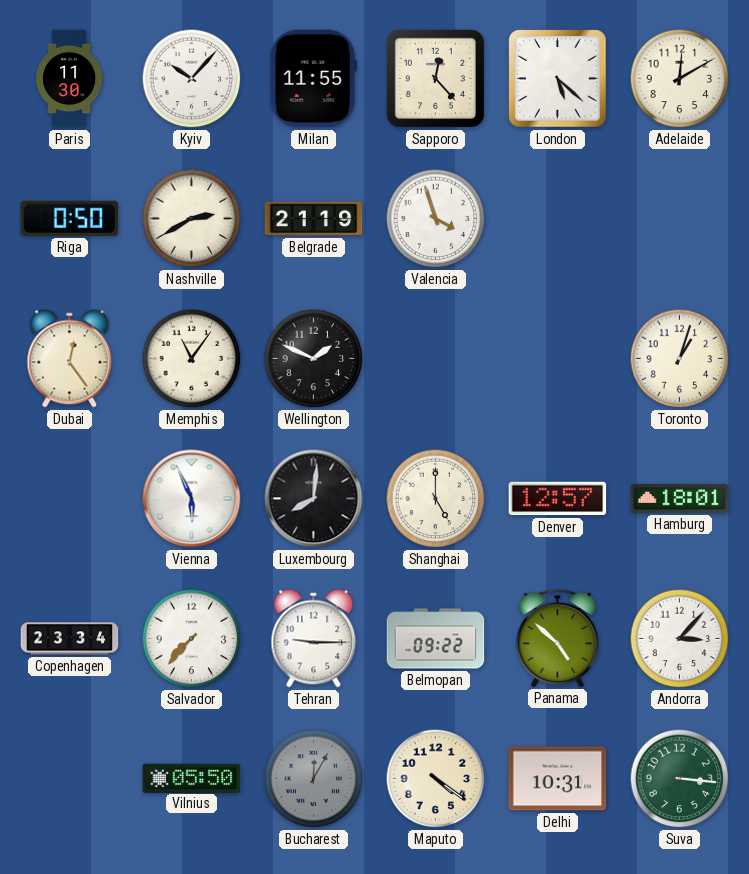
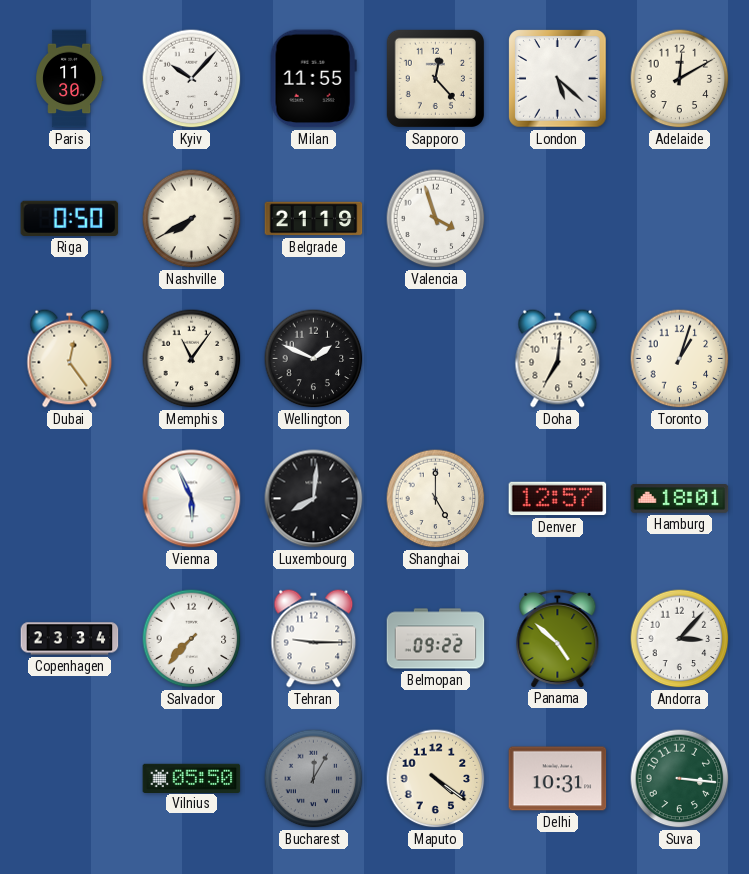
Nashville: 2:40 -> 7:40 (192, 219)
Doha: none -> 7:01 (558, 359)
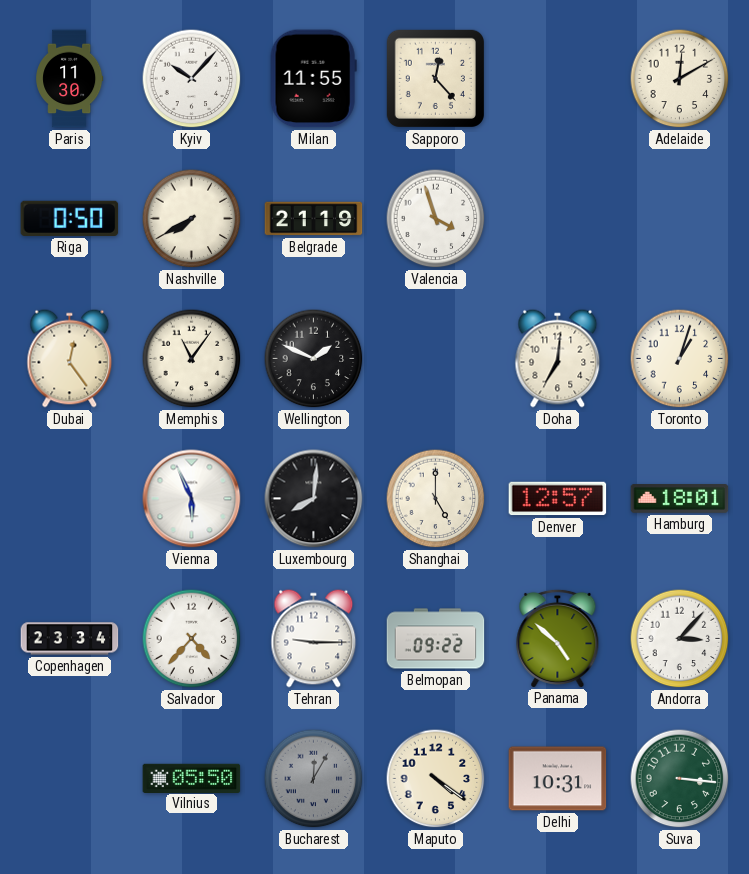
London: 5:22 -> none (558, 79)
Salvador: 7:37 -> 4:37 (192, 639)
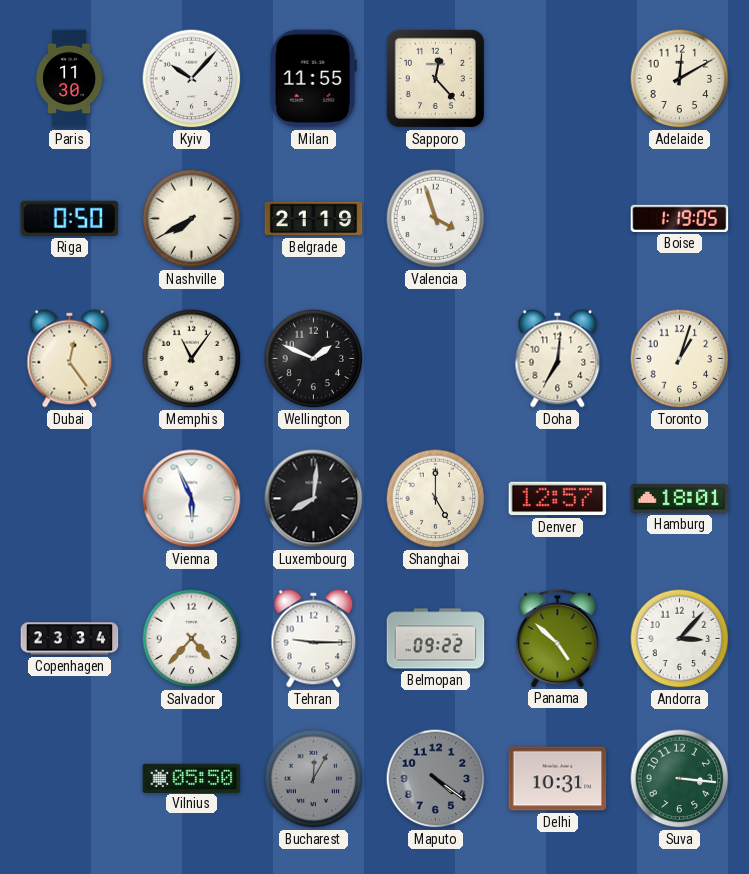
Boise: none -> 1:19 (680, 218)
Maputo dial: cream -> grey (436, 779)
